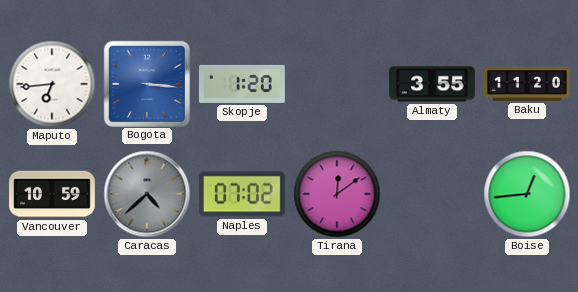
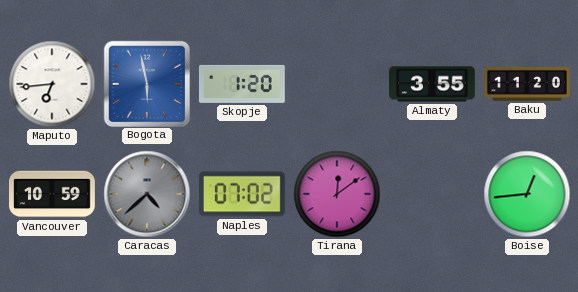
Bogota: 3:16 -> 5:58 (146, 83)
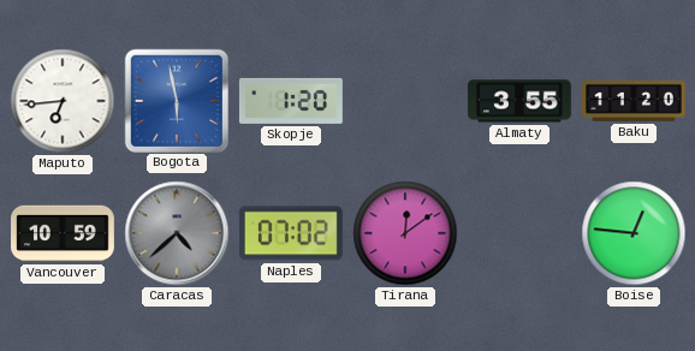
Boise: 12:44 -> 12:46 (634, 233)
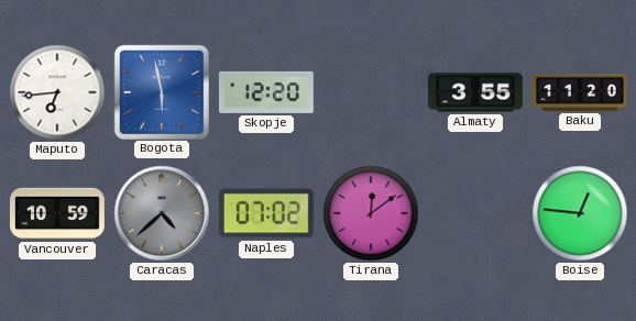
Skopje: 1:20 -> 12:20 (266, 92)
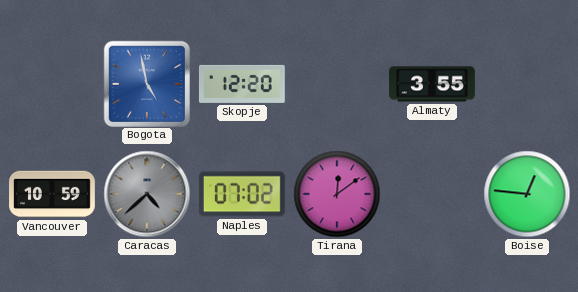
Maputo: 6:44 -> none (57, 92)
Bogota: 5:58 -> 4:58 (146, 83)
Baku: 11:20 -> none (581, 92)
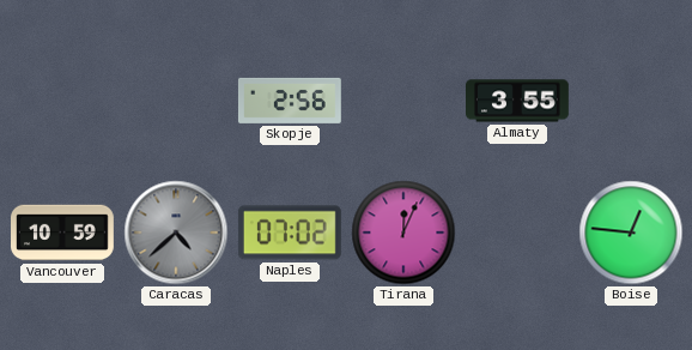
Bogota: 4:58 -> none (146, 83)
Skopje: 12:20 -> 2:56 (290, 101)
Tirana: 12:09 -> 12:04 (403, 233)
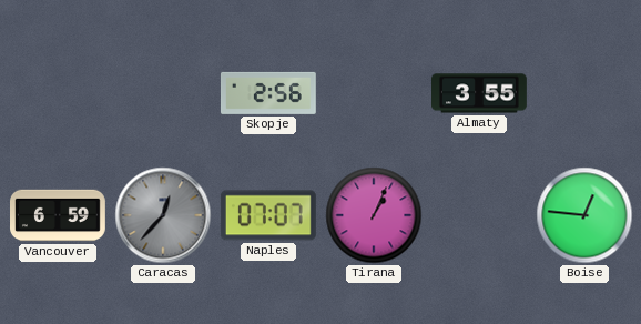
Vancouver: 10:59 -> 6:59 (59, 215)
Caracas: 4:38 -> 12:37 (163, 215)
Naples: 07:02 -> 07:07 (268, 215)
Tirana: 12:04 -> 1:04 (374, 215)
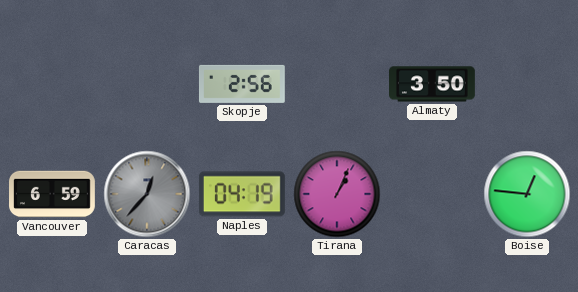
Almaty: 3:55 -> 3:50 (433, 84)
Naples: 07:07 -> 04:19 (242, 194)
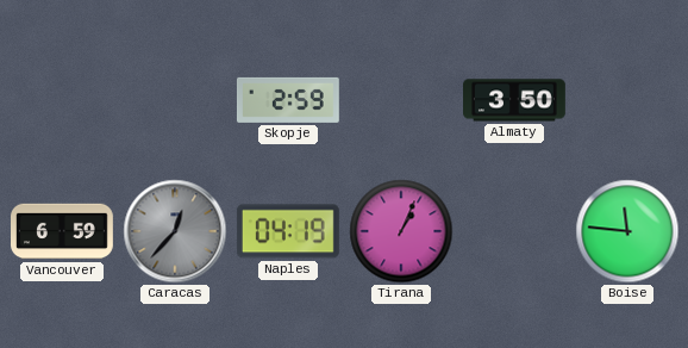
Skopje: 2:56 -> 2:59 (288, 100)
Boise: 12:46 -> 11:46 (627, 231)
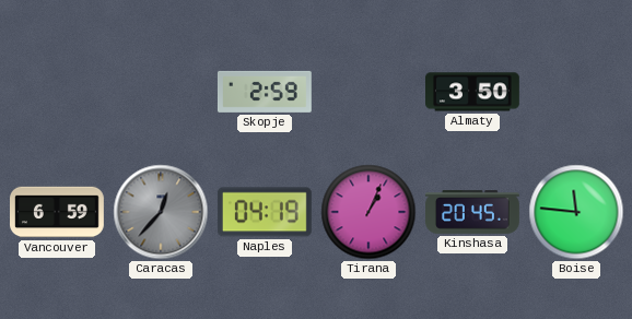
Kinshasa: none -> 20:45 (473, 212)
